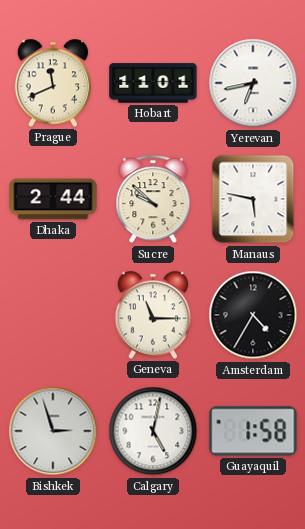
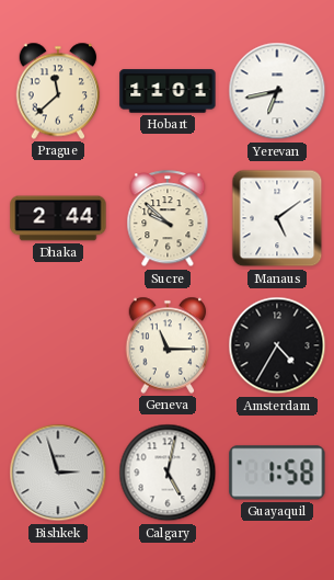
Prague: 11:41 -> 11:38 (58, 91)
Manaus: 5:47 -> 5:09 (277, 218)
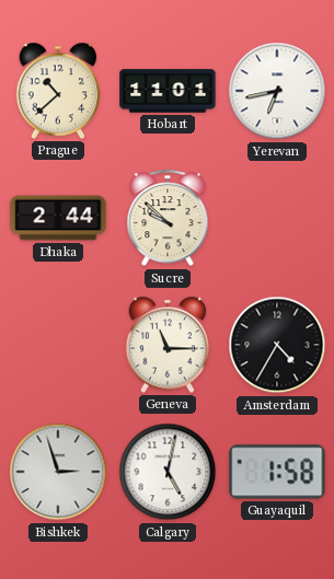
Prague: 11:38 -> 10:38 (58, 91)
Manaus: 5:09 -> none (277, 218)
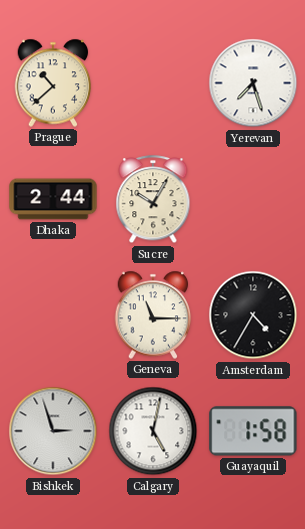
Hobart: 11:01 -> none (168, 91)
Yerevan: 6:43 -> 7:27 (253, 83)
Sucre: 9:52 -> 10:05 (153, 200)
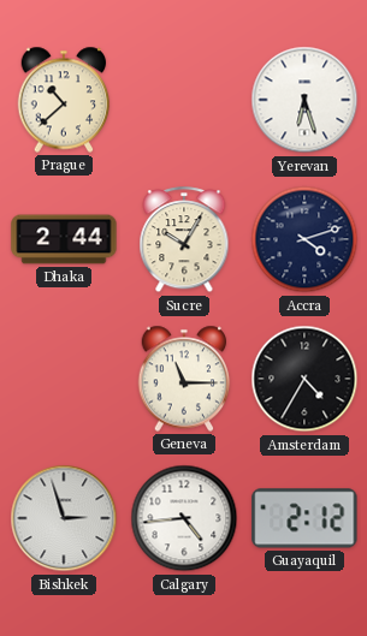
Yerevan: 7:27 -> 6:27 (304, 100)
Accra: none -> 4:12 (304, 239)
Calgary: 5:02 -> 4:44 (184, 518)
Guayaquil: 1:58 -> 2:12 (304, 518)
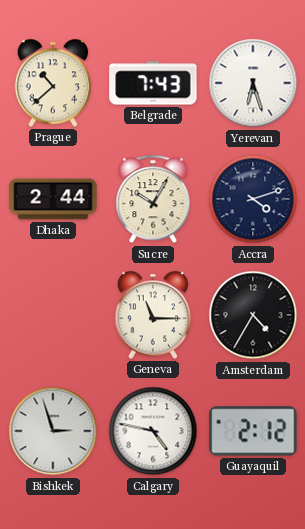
Belgrade: none -> 7:43 (153, 83)
Calgary: 4:44 -> 4:47 (153, 431)
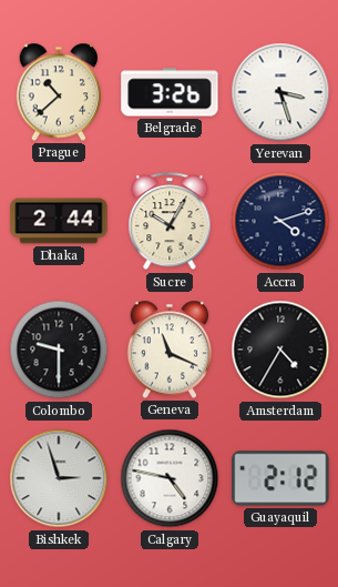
Belgrade: 7:43 -> 3:26 (170, 92)
Yerevan: 6:27 -> 3:27 (280, 92)
Colombo: none -> 9:30 (59, 350)
Geneva: 11:15 -> 11:19 (170, 350)
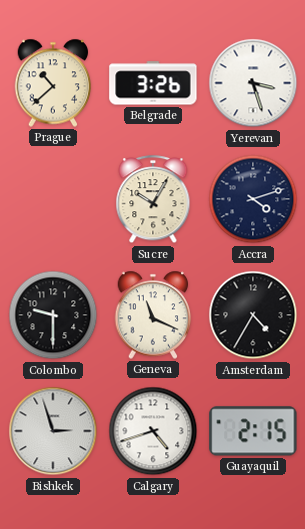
Dhaka: 2:44 -> none (59, 221)
Calgary: 4:47 -> 4:42 (153, 431)
Guayaquil: 2:12 -> 2:15 (253, 431)
